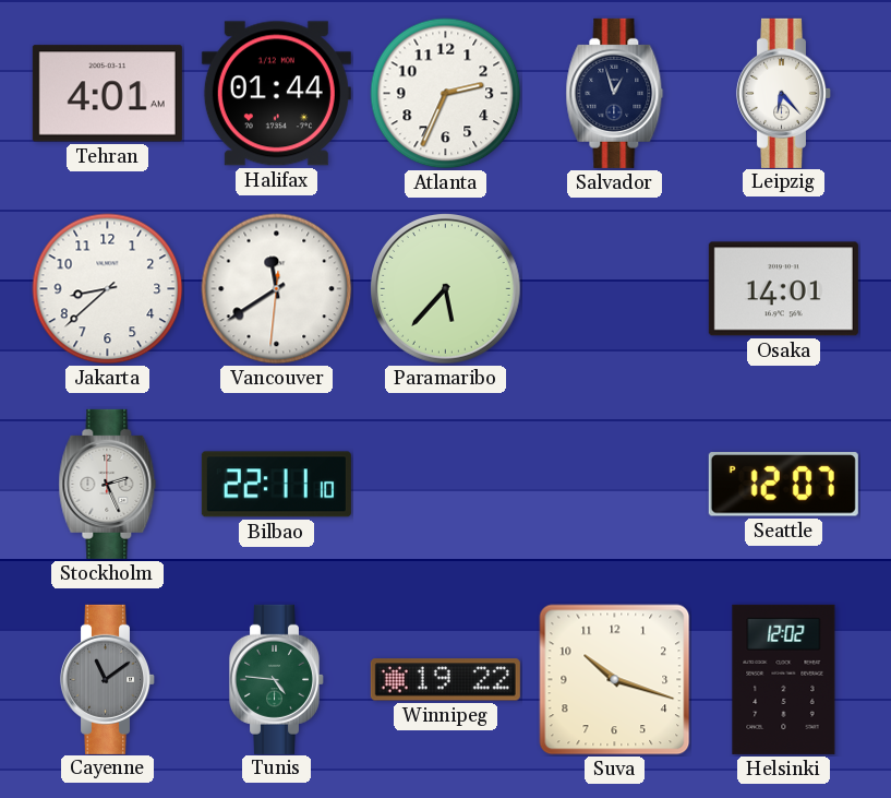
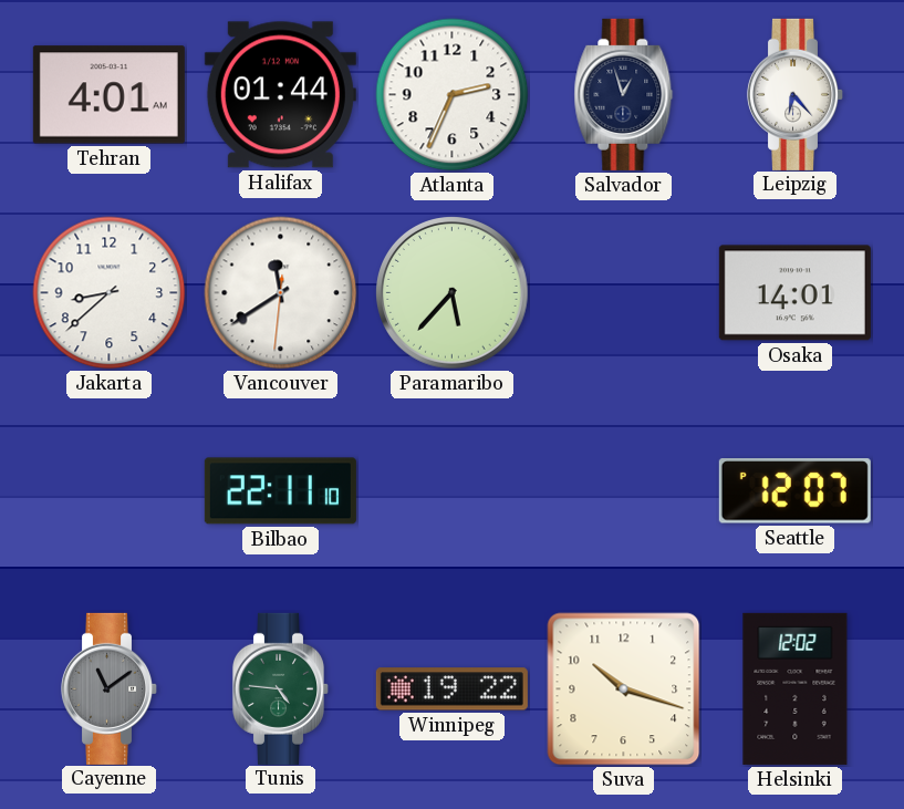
Stockholm: 2:26 -> none (108, 484)
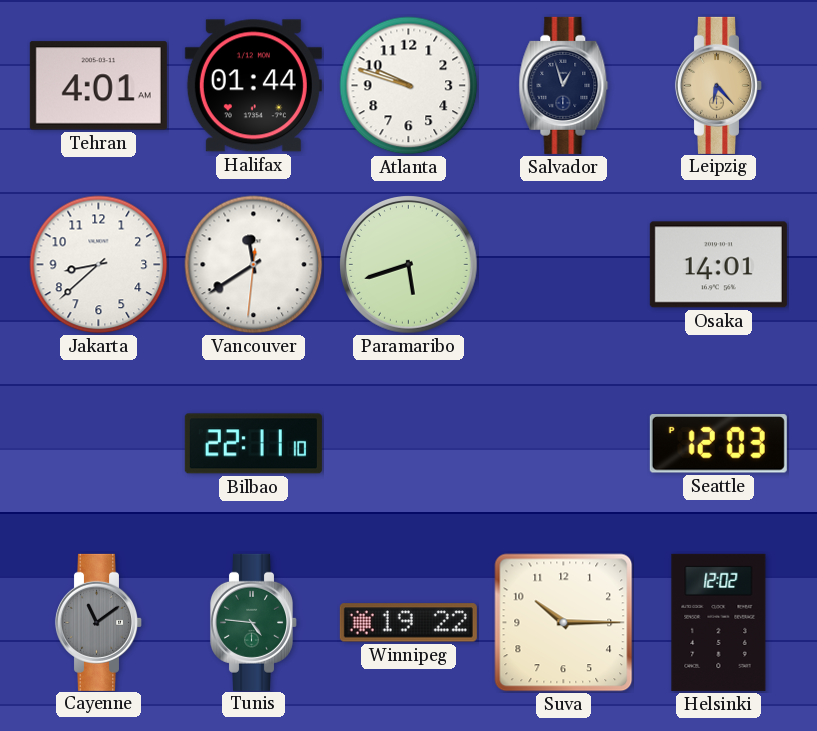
Atlanta: 2:34 -> 9:48 (409, 86)
Leipzig dial: white -> champagne (718, 85)
Paramaribo: 5:37 -> 5:42 (409, 265)
Seattle: 12:07 -> 12:03 (718, 444)
Suva: 10:18 -> 10:15 (564, 623)
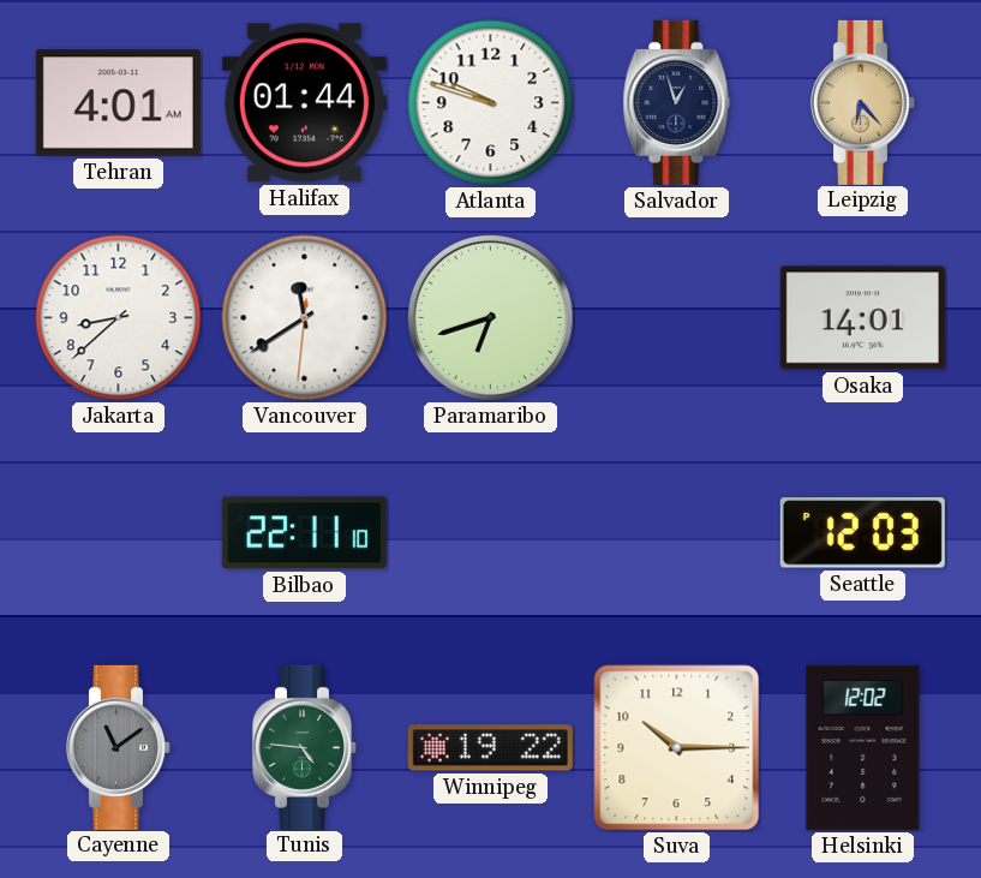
Paramaribo: 5:42 -> 6:42 (491, 318)
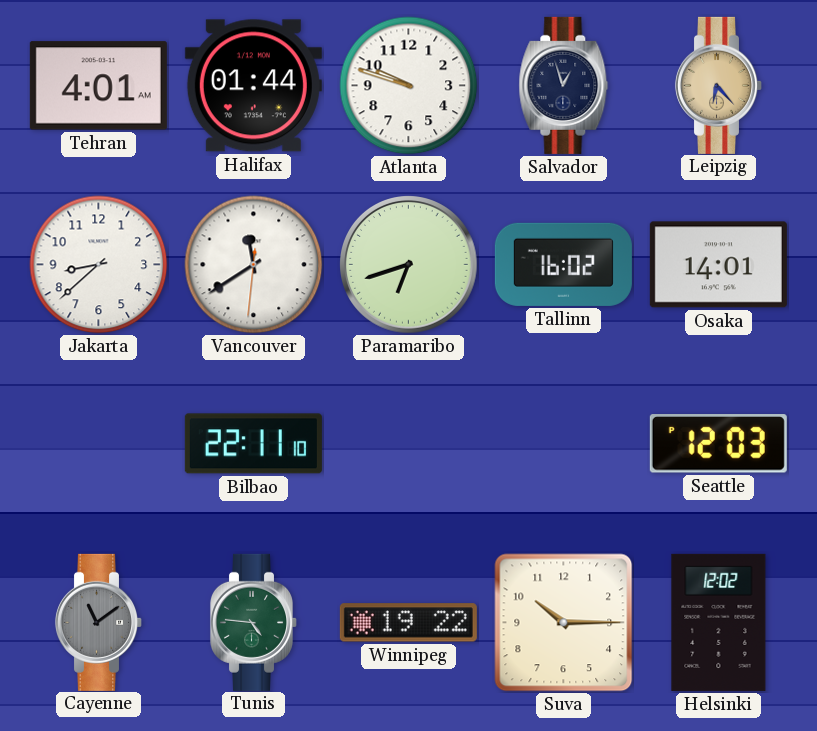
Tallinn: none -> 16:02 (563, 264)
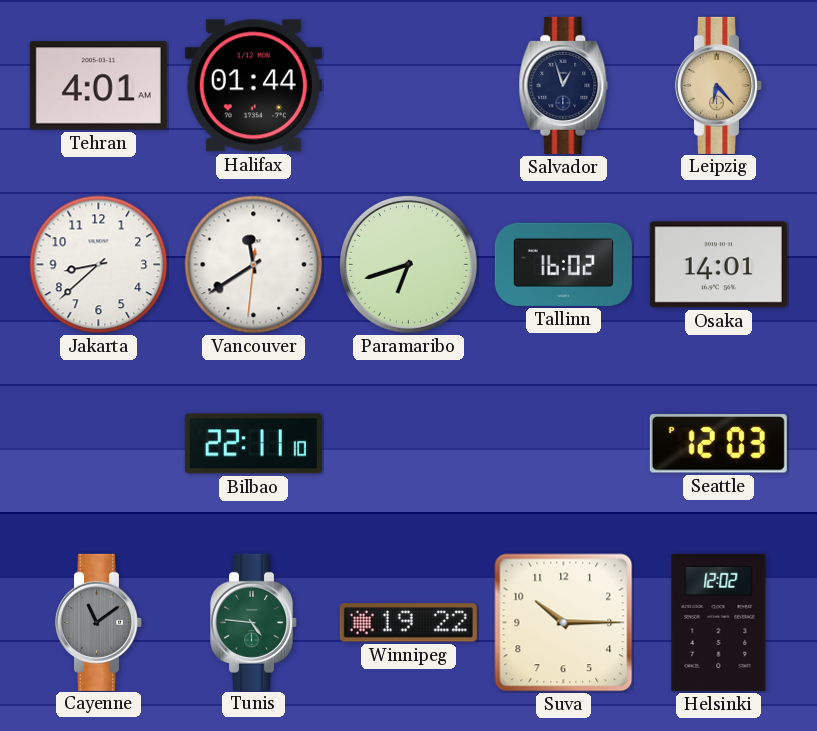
Atlanta: 9:48 -> none (409, 86)
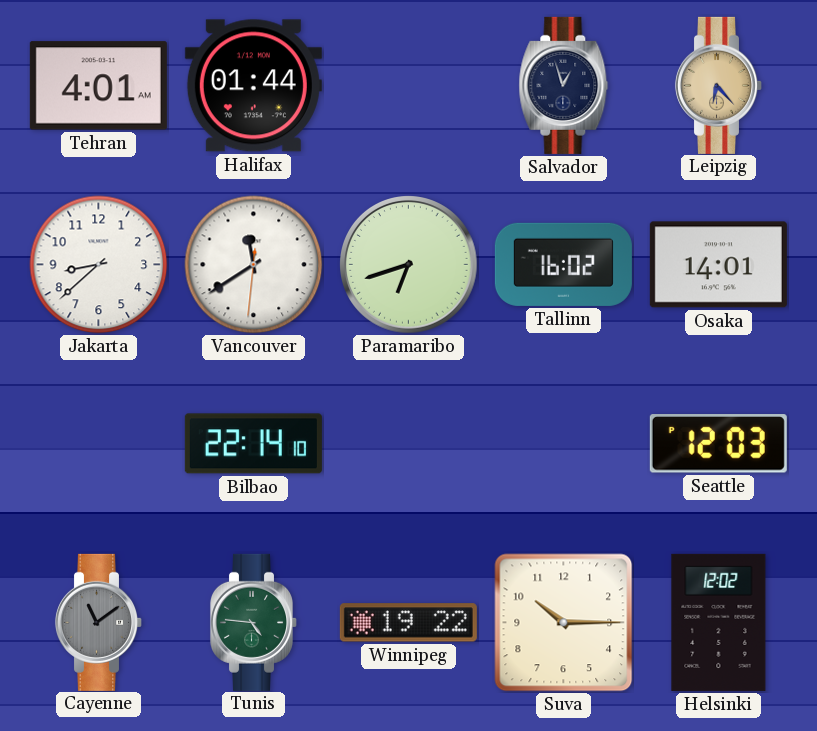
Bilbao: 22:11 -> 22:14 (253, 444)
